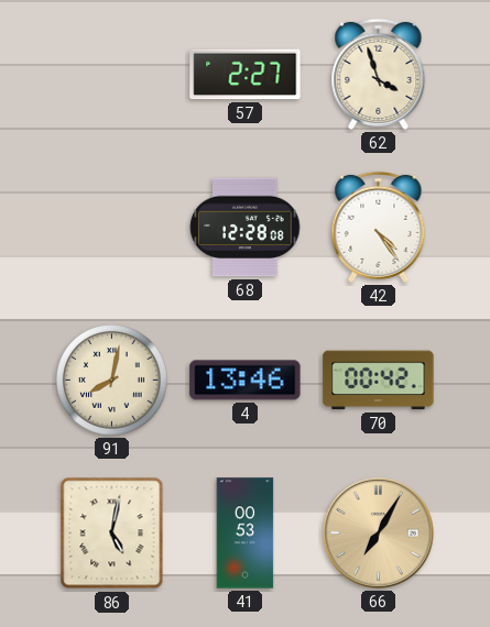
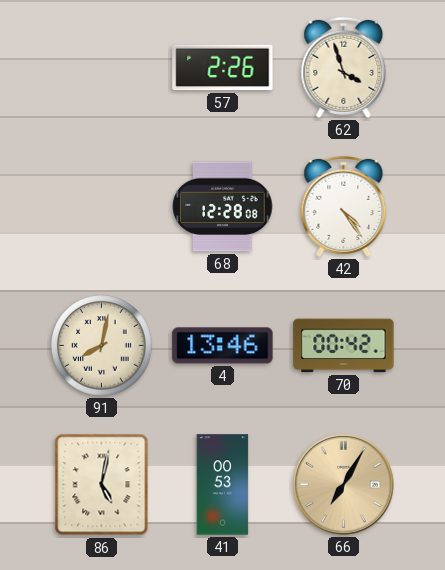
57: 2:27 -> 2:26 (223, 68)
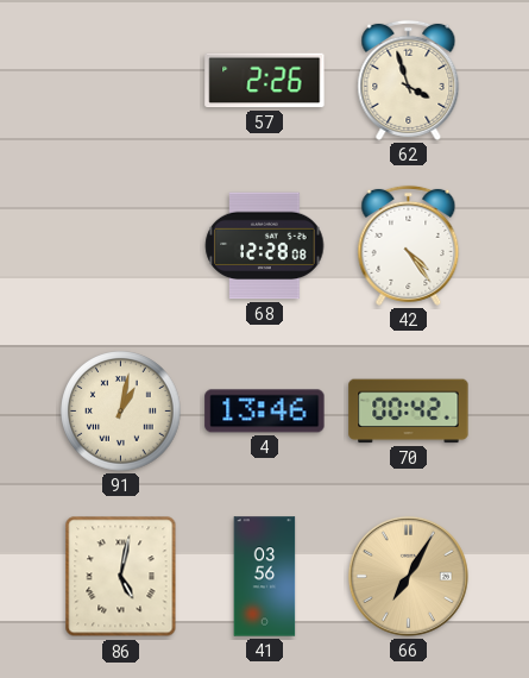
91: 8:02 -> 1:02 (121, 412)
41: 00:53 -> 03:56 (265, 577)
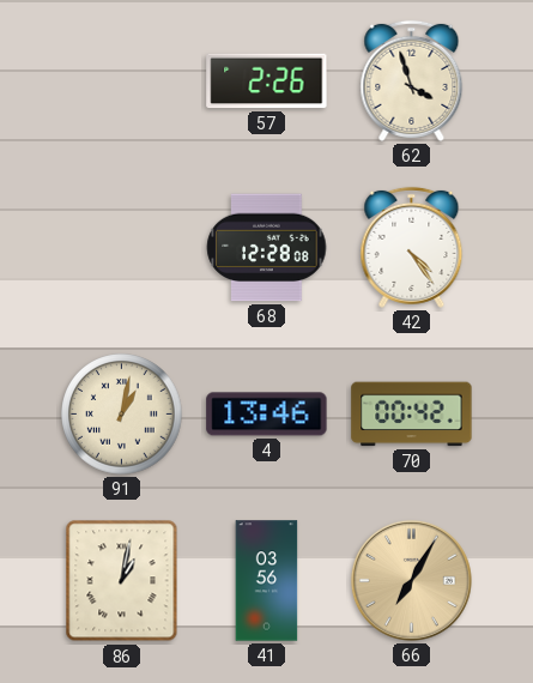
86: 5:02 -> 1:02 (122, 581)
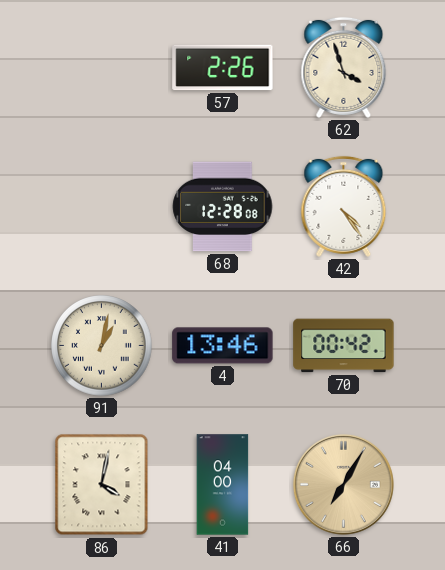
86: 1:02 -> 4:02 (102, 485)
41: 03:56 -> 04:00 (223, 485)
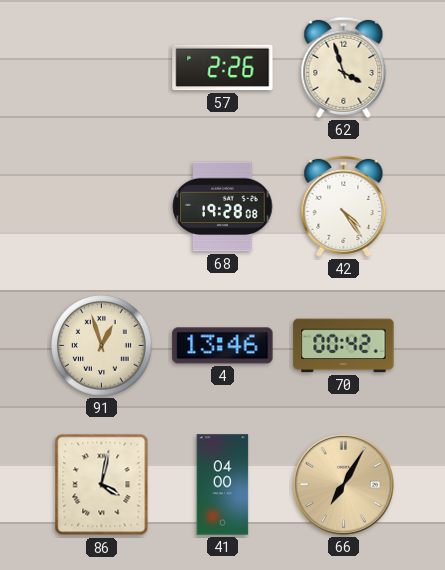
68: 12:28 -> 19:28 (223, 207)
91: 1:02 -> 12:57 (102, 346)
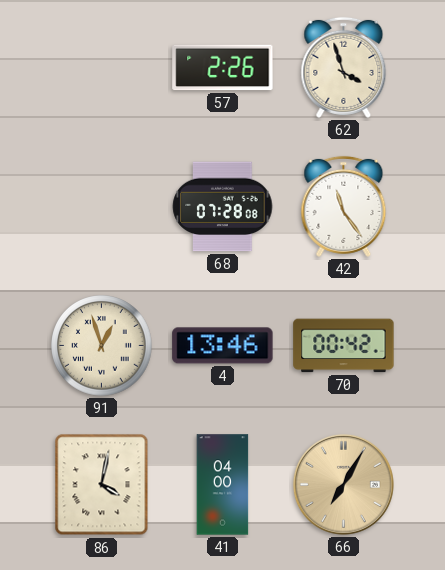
68: 19:28 -> 07:28 (223, 207)
42: 4:24 -> 11:24 (344, 206)
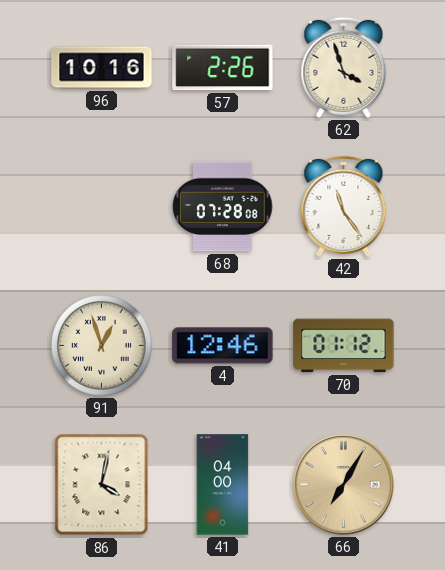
96: none -> 10:16 (102, 68)
4: 13:46 -> 12:46 (223, 346)
70: 00:42 -> 01:12 (344, 346)
